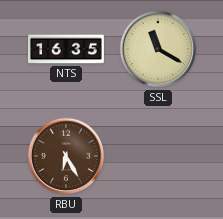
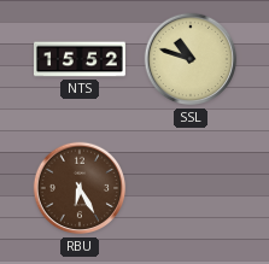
NTS: 16:35 -> 15:52 (81, 59)
SSL: 11:20 -> 10:48 (191, 59)
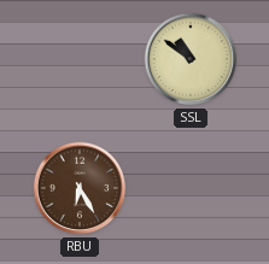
NTS: 15:52 -> none (81, 59)
SSL: 10:48 -> 10:51 (191, 59)
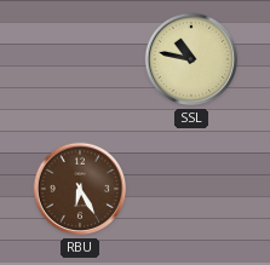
SSL: 10:51 -> 10:47 (191, 59)
